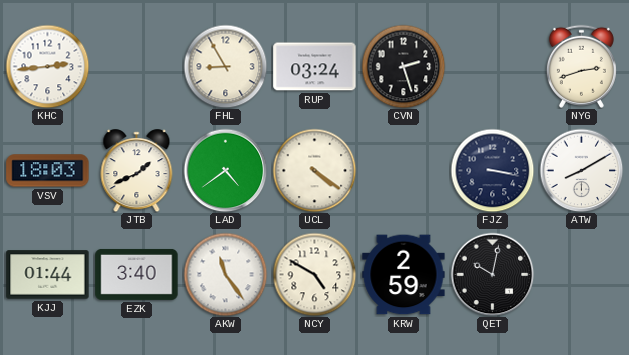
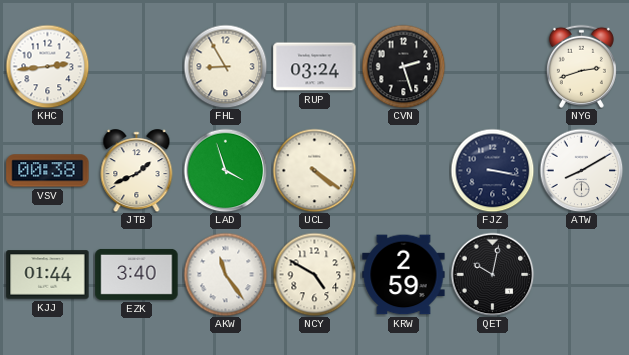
VSV: 18:03 -> 00:38 (48, 171)
LAD: 4:39 -> 3:57 (225, 170)
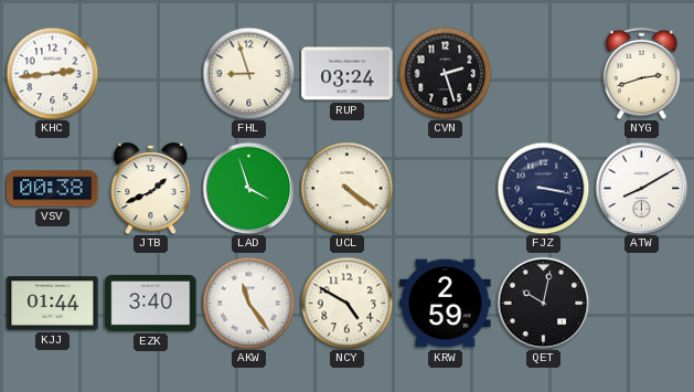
FHL: 8:55 -> 8:57 (248, 73)
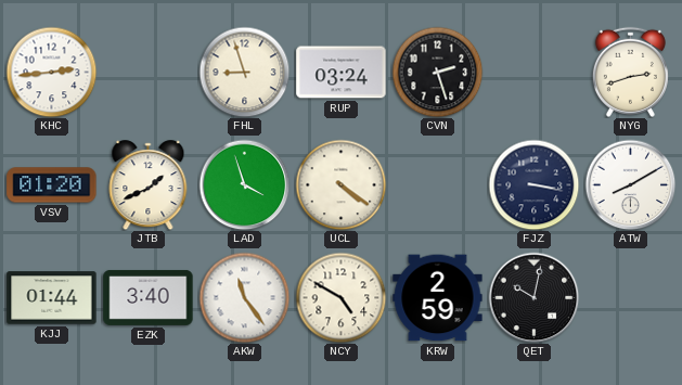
VSV: 00:38 -> 01:20 (52, 185)
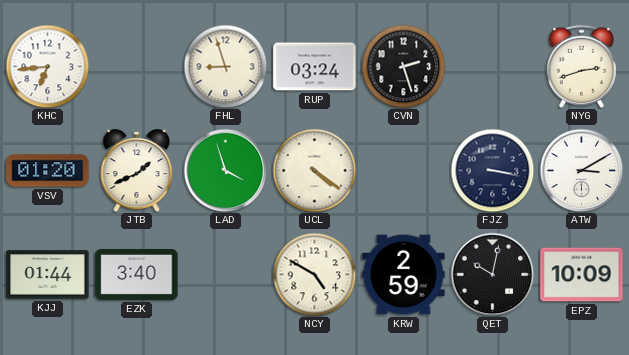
KHC: 2:44 -> 6:44 (47, 66)
ATW: 8:10 -> 3:10 (581, 170)
AKW: 11:24 -> none (244, 297)
EPZ: none -> 10:09 (582, 275)
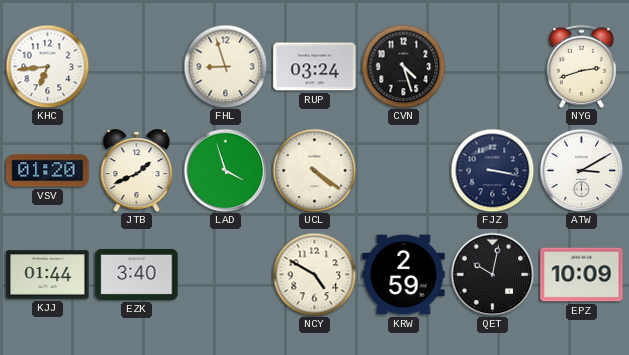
CVN: 2:27 -> 4:27 (403, 66)
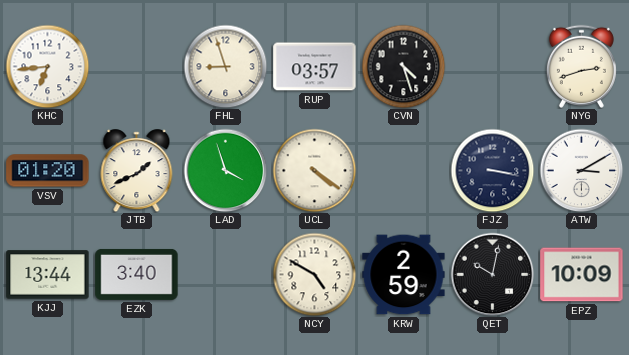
RUP: 03:24 -> 03:57 (315, 67)
KJJ: 01:44 -> 13:44 (48, 275)
